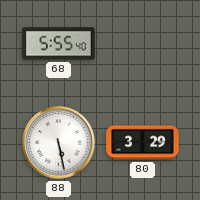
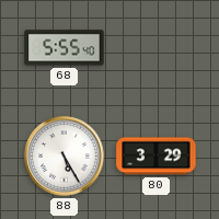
88: 5:28 -> 5:25 (65, 157)
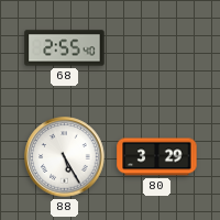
68: 5:55 -> 2:55 (65, 48)
